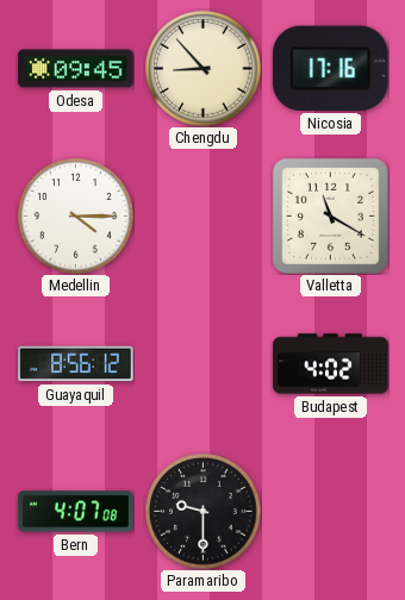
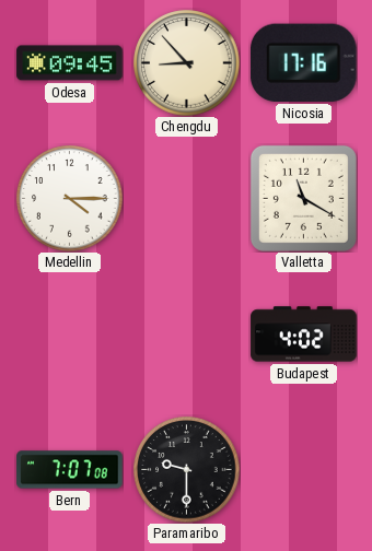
Guayaquil: 8:56 -> none (76, 364)
Bern: 4:07 -> 7:07 (70, 470)
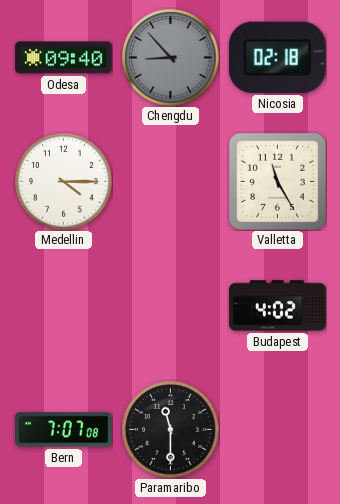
Odesa: 09:45 -> 09:40 (64, 58)
Chengdu dial: cream -> grey (171, 58)
Nicosia: 17:16 -> 02:18 (277, 57)
Valletta: 11:20 -> 11:25 (277, 181)
Paramaribo: 9:30 -> 11:30 (171, 430)
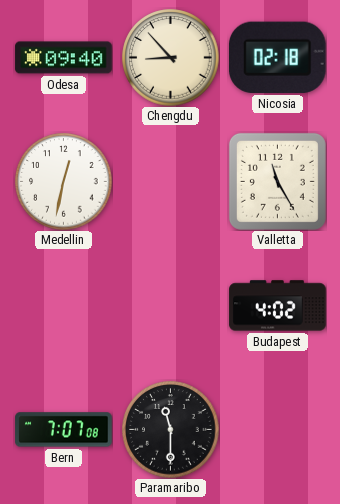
Chengdu dial: grey -> cream (171, 58)
Medellin: 4:15 -> 12:32 (64, 182)
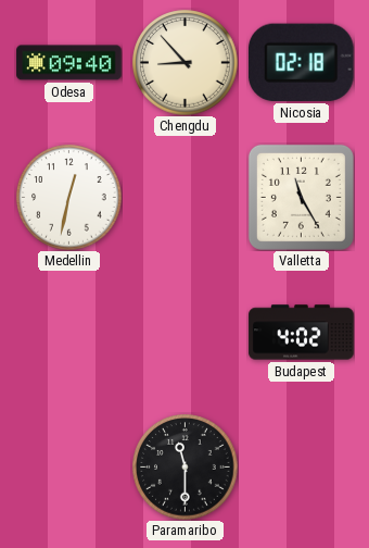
Bern: 7:07 -> none (64, 430)
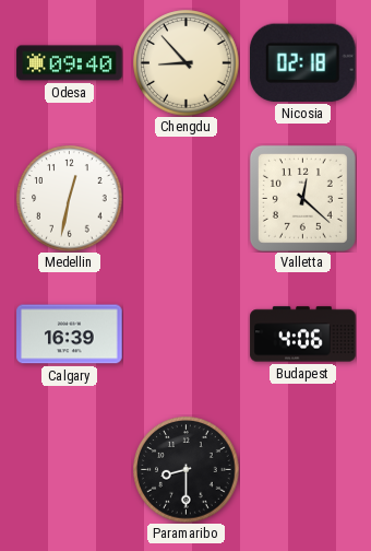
Valletta: 11:25 -> 12:22 (302, 198)
Calgary: none -> 16:39 (70, 335)
Budapest: 4:02 -> 4:06 (303, 335)
Paramaribo: 11:30 -> 8:30 (187, 470)
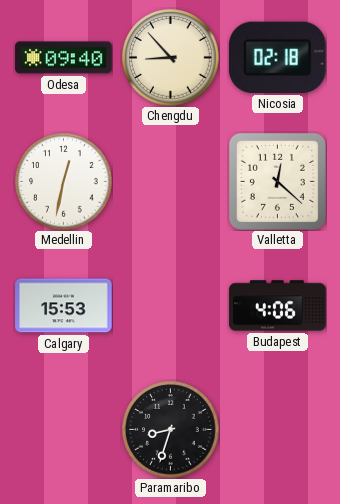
Calgary: 16:39 -> 15:53 (64, 306)
Paramaribo: 8:30 -> 8:33 (171, 430)
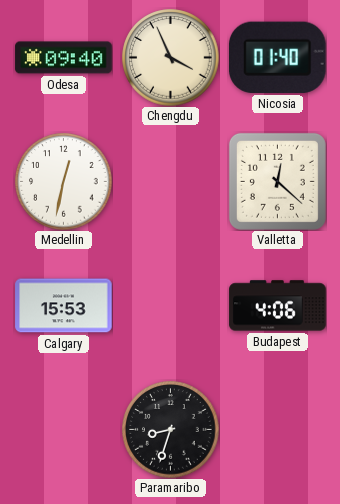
Chengdu: 8:53 -> 3:56 (171, 58)
Nicosia: 02:18 -> 01:40 (277, 57)
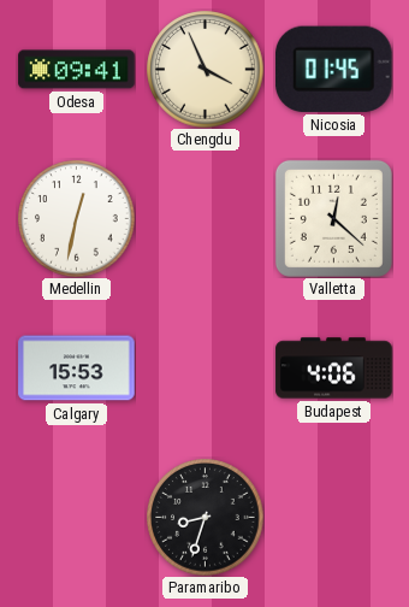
Odesa: 09:40 -> 09:41 (77, 70)
Nicosia: 01:40 -> 01:45 (333, 69)
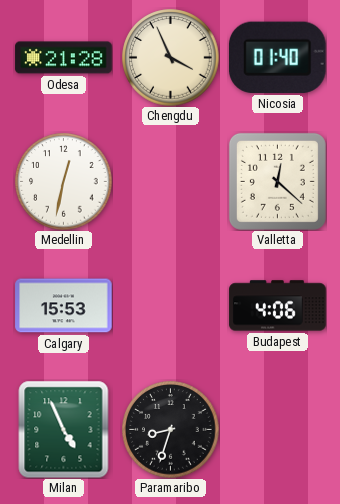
Odesa: 09:41 -> 21:28 (64, 58)
Nicosia: 01:45 -> 01:40 (277, 57)
Milan: none -> 4:56 (64, 429)
